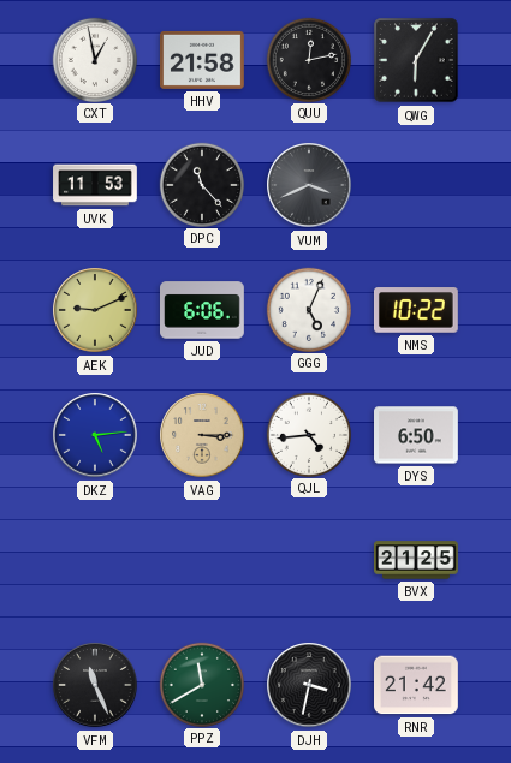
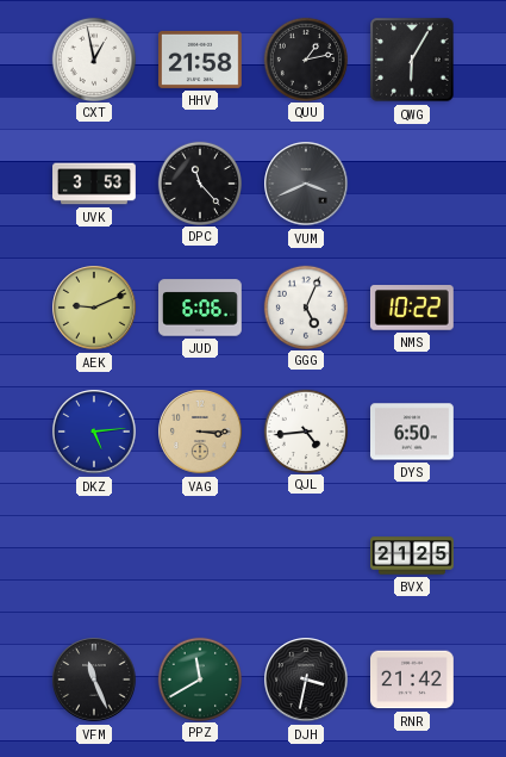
QUU: 12:13 -> 1:13 (305, 58)
UVK: 11:53 -> 3:53 (94, 184)
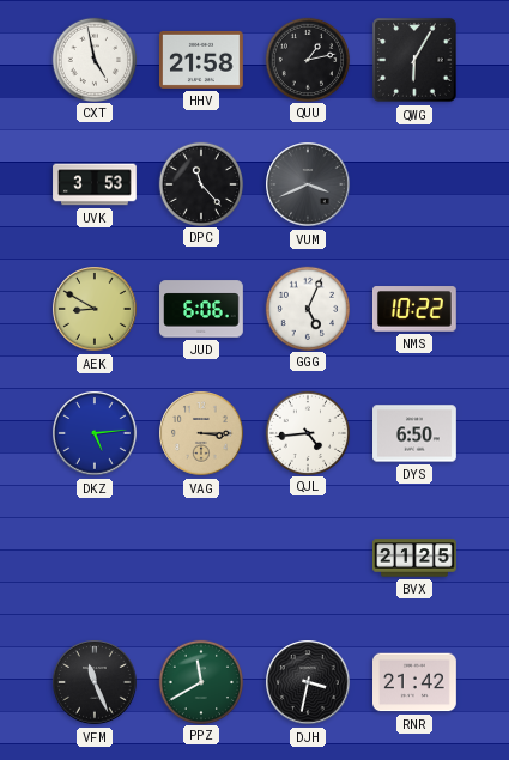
CXT: 12:58 -> 4:58 (93, 59)
AEK: 9:11 -> 8:50 (95, 309)
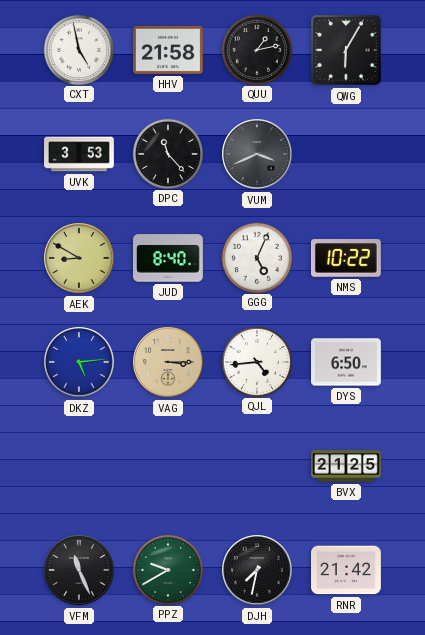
JUD: 6:06 -> 8:40 (169, 258)
PPZ: 11:40 -> 9:40 (167, 569)
DJH: 3:32 -> 7:32 (257, 570)
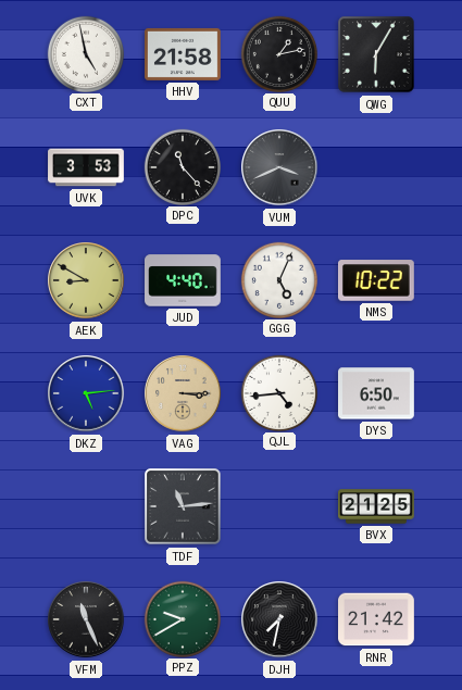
JUD: 8:40 -> 4:40 (184, 280)
TDF: none -> 11:14 (183, 506)
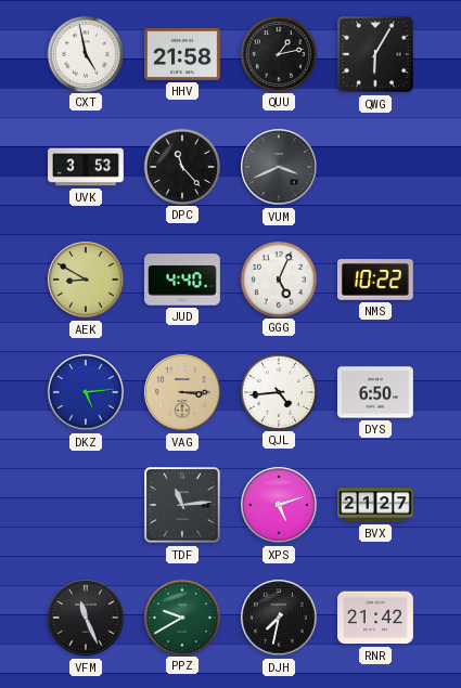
XPS: none -> 5:12 (279, 505)
BVX: 21:25 -> 21:27 (375, 505)
